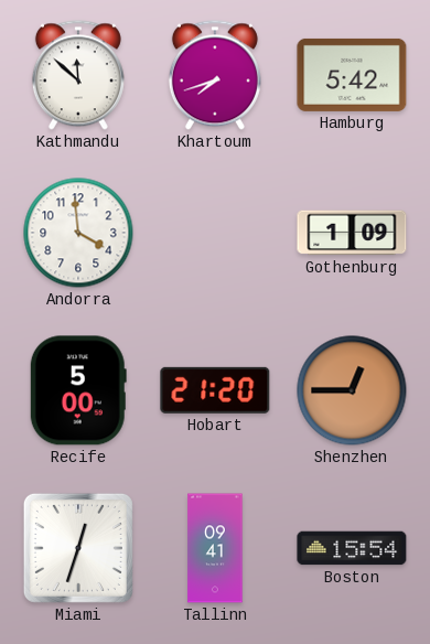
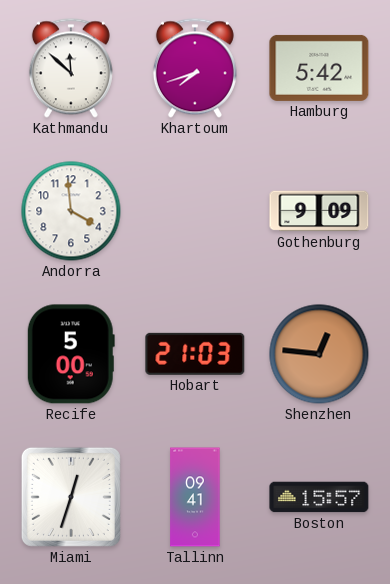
Gothenburg: 1:09 -> 9:09 (319, 211)
Hobart: 21:20 -> 21:03 (195, 354)
Shenzhen: 12:45 -> 12:46 (319, 354)
Boston: 15:54 -> 15:57 (319, 497)
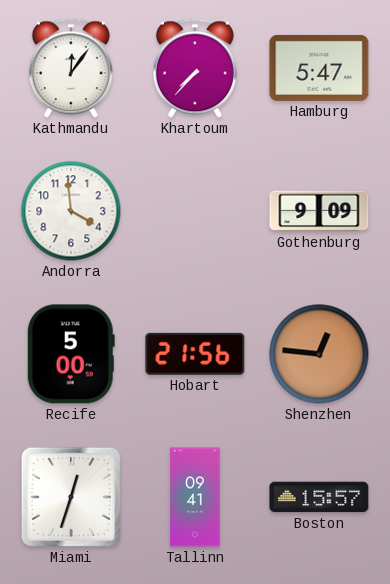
Kathmandu: 11:52 -> 12:06 (71, 68)
Khartoum: 7:42 -> 7:37 (195, 68)
Hamburg: 5:42 -> 5:47 (319, 68)
Hobart: 21:03 -> 21:56 (195, 354)
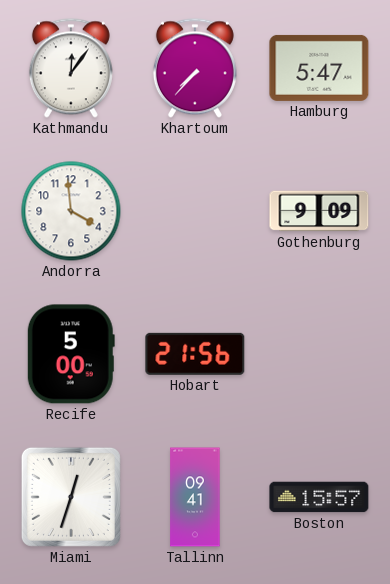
Shenzhen: 12:46 -> none (319, 354)
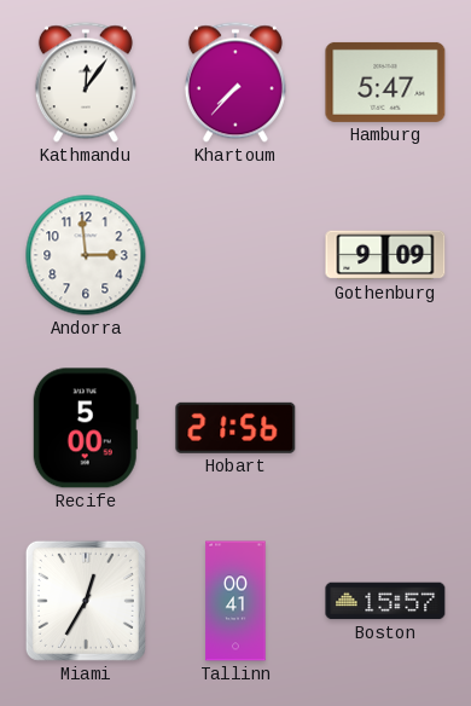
Andorra: 3:59 -> 2:59 (86, 255)
Miami: 12:33 -> 12:35 (86, 601)
Tallinn: 09:41 -> 00:41 (235, 601)
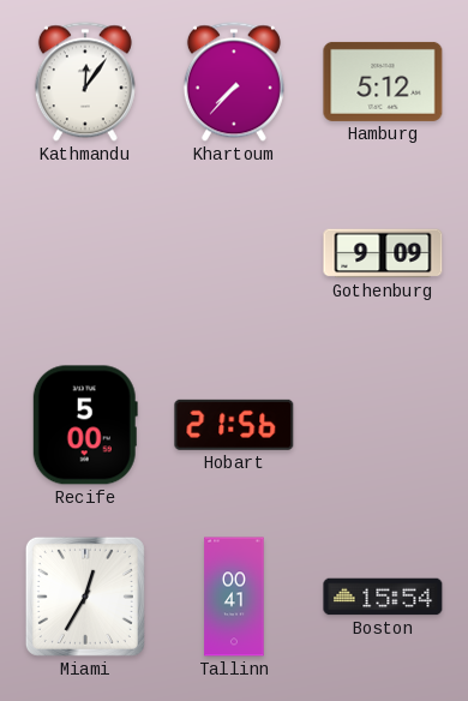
Hamburg: 5:47 -> 5:12 (383, 82)
Andorra: 2:59 -> none (86, 255)
Boston: 15:57 -> 15:54 (383, 597)
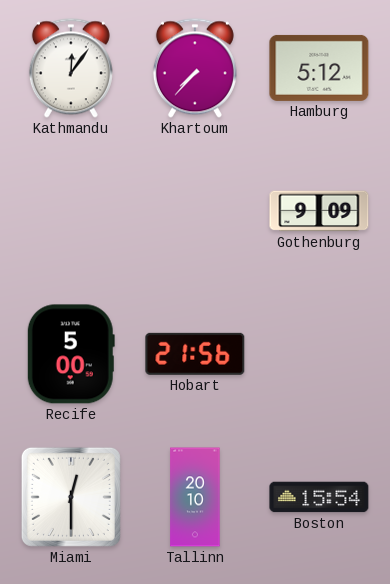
Miami: 12:35 -> 12:30 (71, 497)
Tallinn: 00:41 -> 20:10 (195, 497)
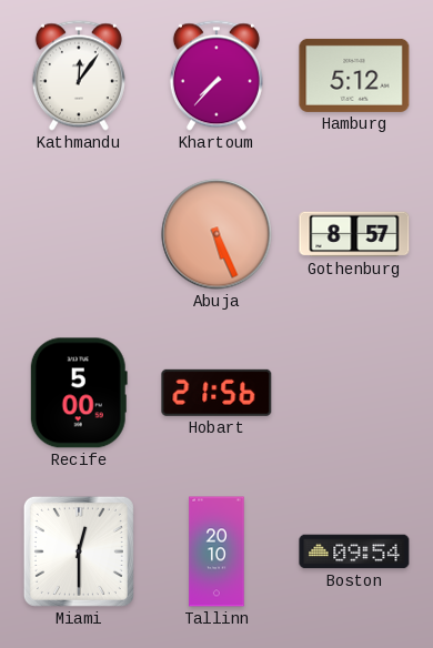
Abuja: none -> 5:26 (216, 234)
Gothenburg: 9:09 -> 8:57 (354, 234)
Boston: 15:54 -> 09:54 (354, 551)
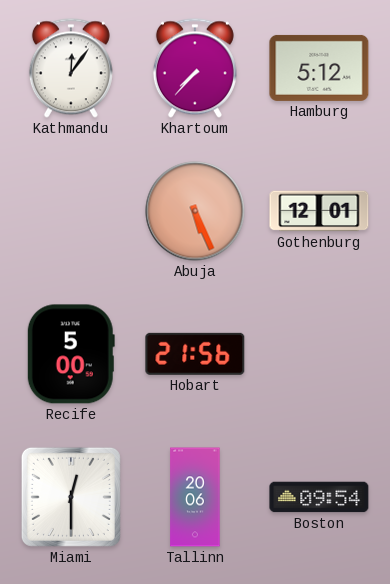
Gothenburg: 8:57 -> 12:01 (319, 211)
Tallinn: 20:10 -> 20:06 (195, 497)
